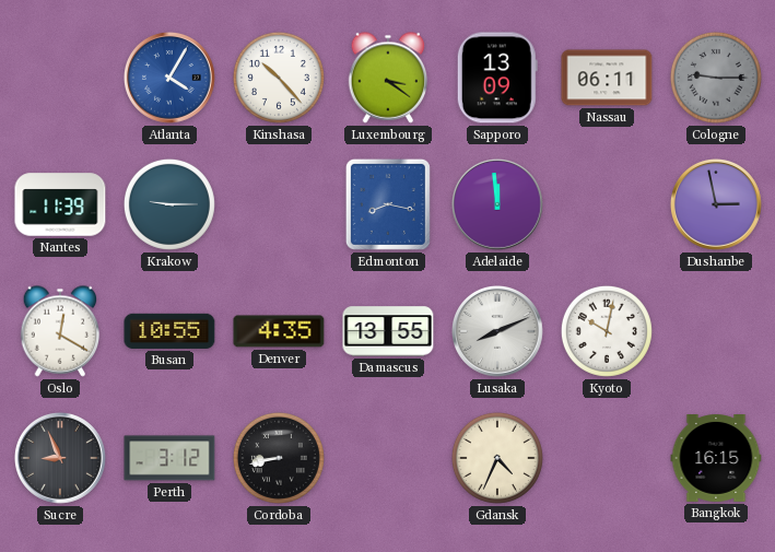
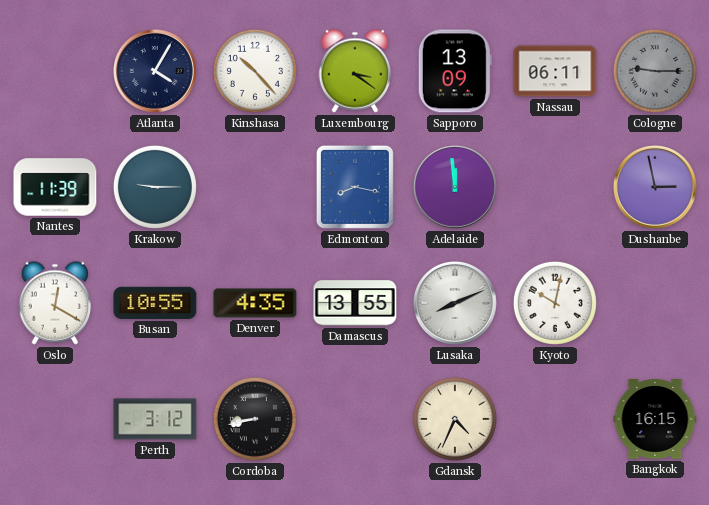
Atlanta dial: blue -> navy (156, 72)
Sucre: 8:56 -> none (61, 459)
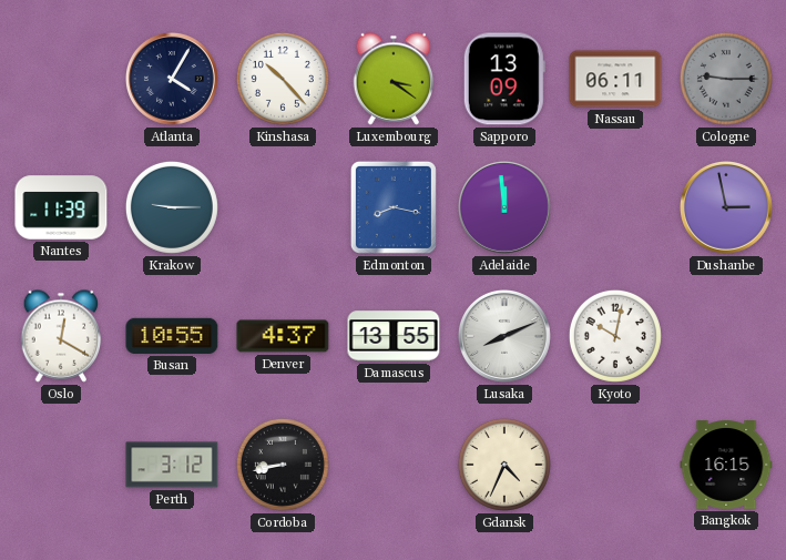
Denver: 4:35 -> 4:37 (283, 336)
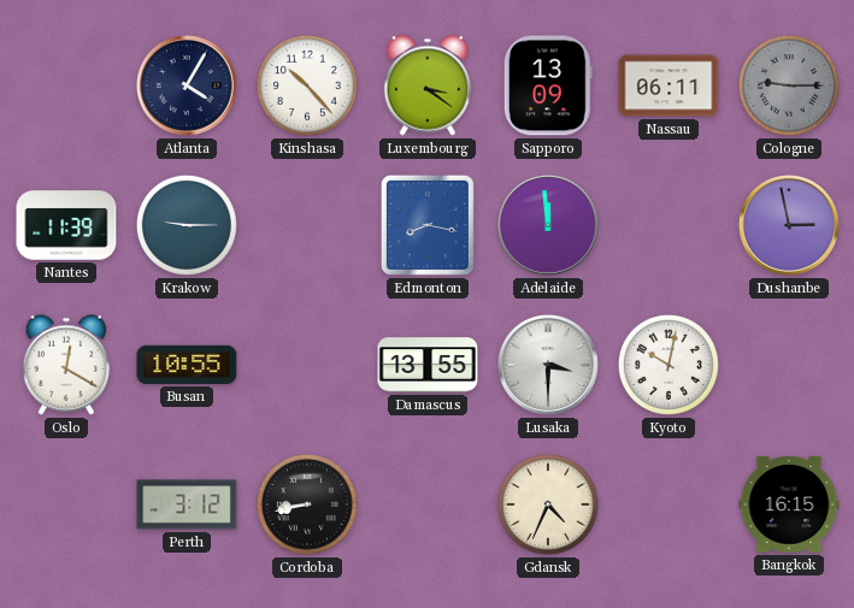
Denver: 4:37 -> none (283, 336)
Lusaka: 8:11 -> 3:30 (549, 366)
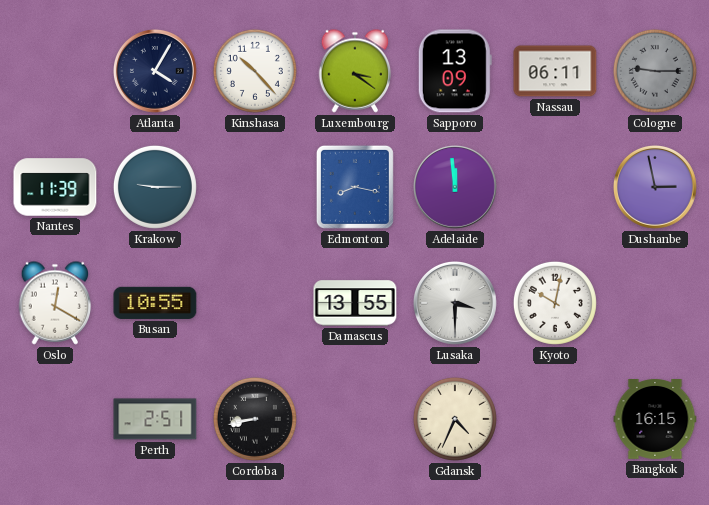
Perth: 3:12 -> 2:51 (155, 419)
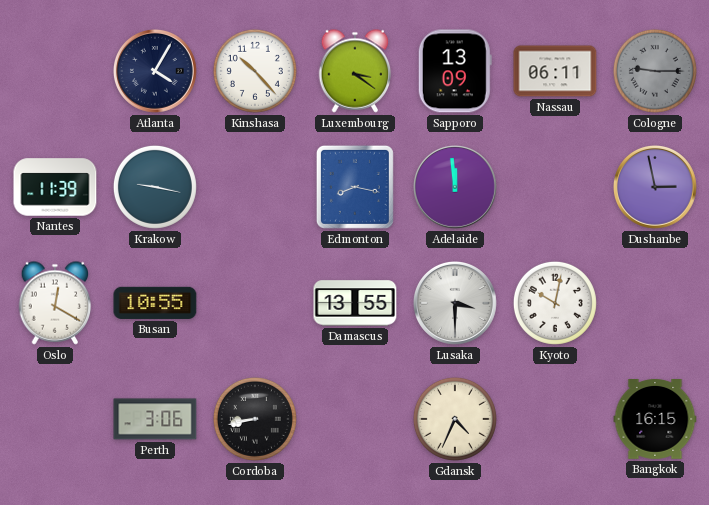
Krakow: 9:15 -> 9:17 (155, 187)
Perth: 2:51 -> 3:06 (155, 419)
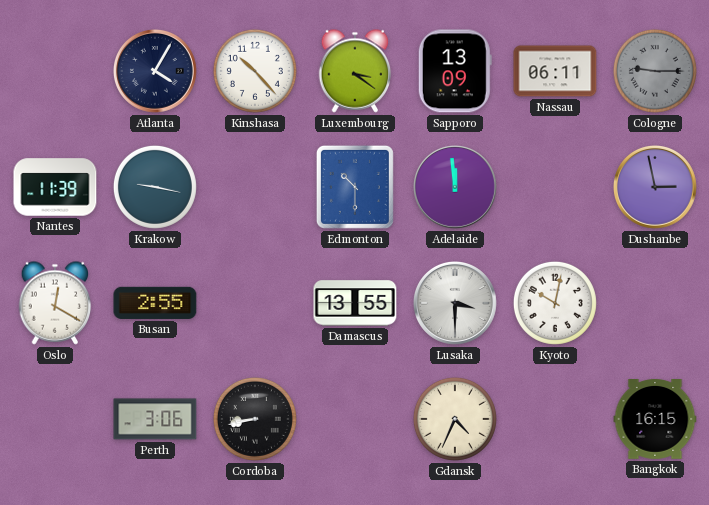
Edmonton: 8:17 -> 10:30 (355, 187)
Busan: 10:55 -> 2:55 (155, 303)
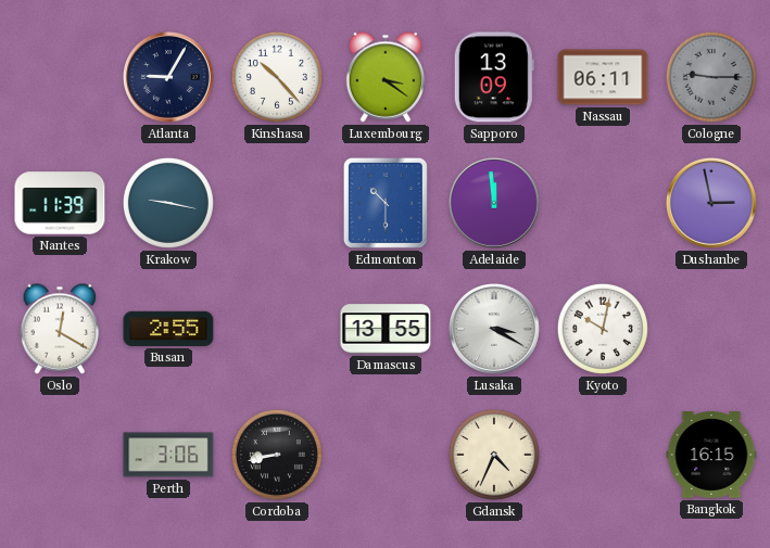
Atlanta: 4:05 -> 9:05 (169, 78)
Lusaka: 3:30 -> 3:20 (495, 330)
